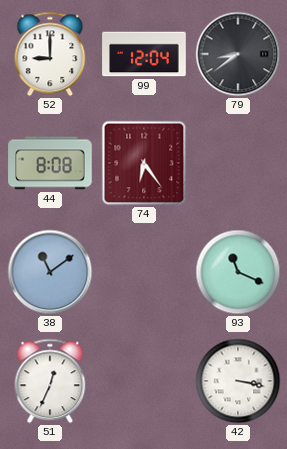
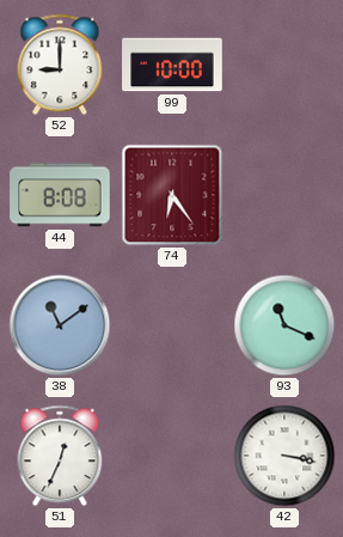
99: 12:04 -> 10:00 (172, 65)
79: 8:39 -> none (238, 54)
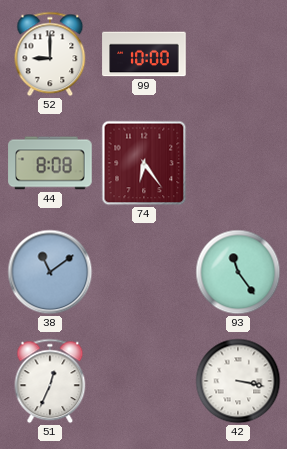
93: 11:19 -> 11:24 (238, 272)
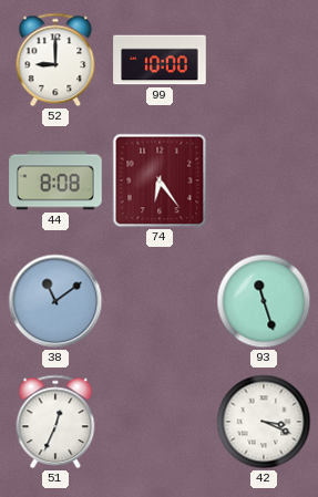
93: 11:24 -> 11:27 (264, 301)
42: 3:17 -> 3:19 (264, 422)
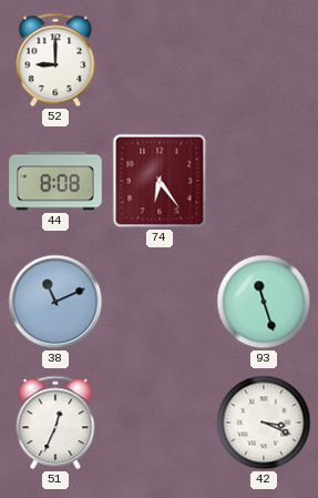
99: 10:00 -> none (160, 60)
38: 11:09 -> 11:11 (55, 302)
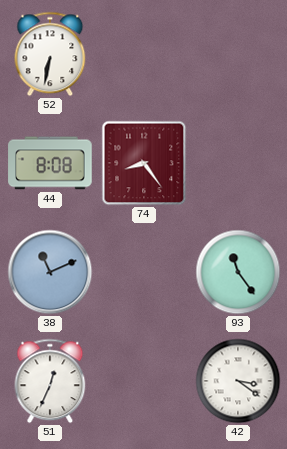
52: 9:00 -> 6:32 (50, 54)
74: 6:24 -> 8:24 (144, 163)
93: 11:27 -> 11:24 (238, 272)
42: 3:19 -> 3:21 (238, 381)
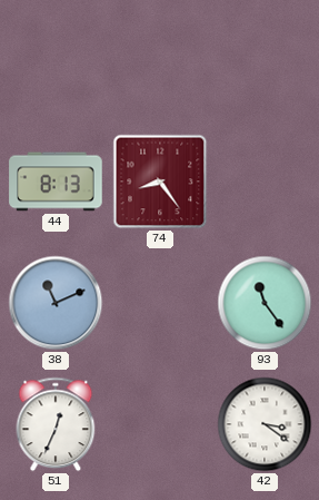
52: 6:32 -> none (50, 54)
44: 8:08 -> 8:13 (56, 182)
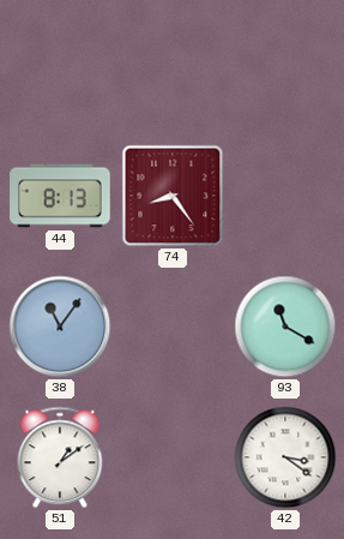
38: 11:11 -> 11:06 (60, 327)
93: 11:24 -> 11:20 (285, 327)
51: 12:34 -> 1:09 (60, 457)
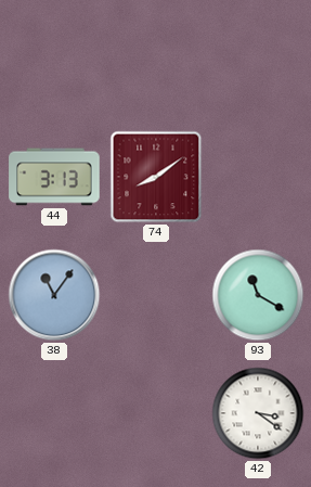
44: 8:13 -> 3:13 (54, 177)
74: 8:24 -> 8:09 (156, 177)
51: 1:09 -> none (60, 457)
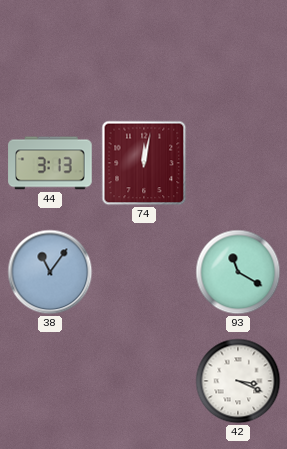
74: 8:09 -> 12:02 (144, 163)
42: 3:21 -> 3:19 (238, 381)
